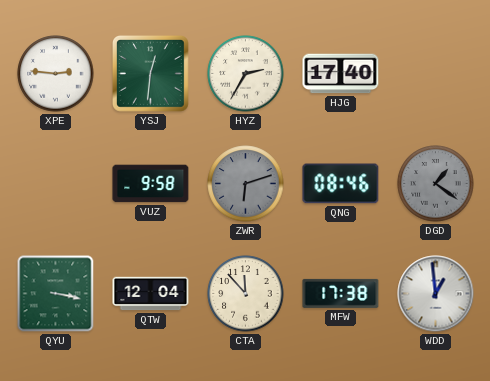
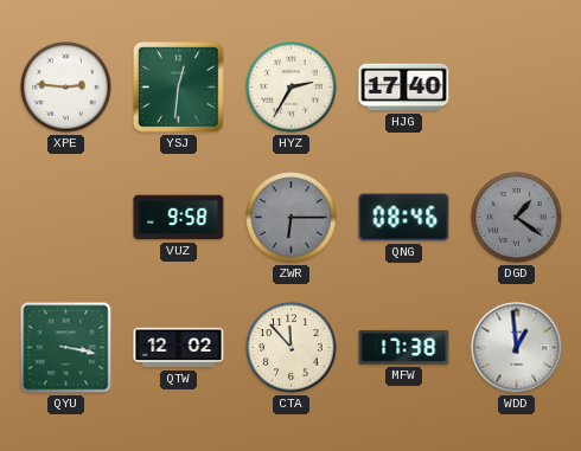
ZWR: 6:12 -> 6:15 (292, 218)
QTW: 12:04 -> 12:02 (179, 348)
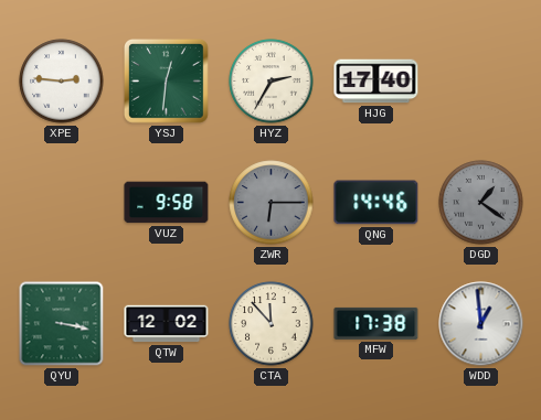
QNG: 08:46 -> 14:46 (376, 203)
